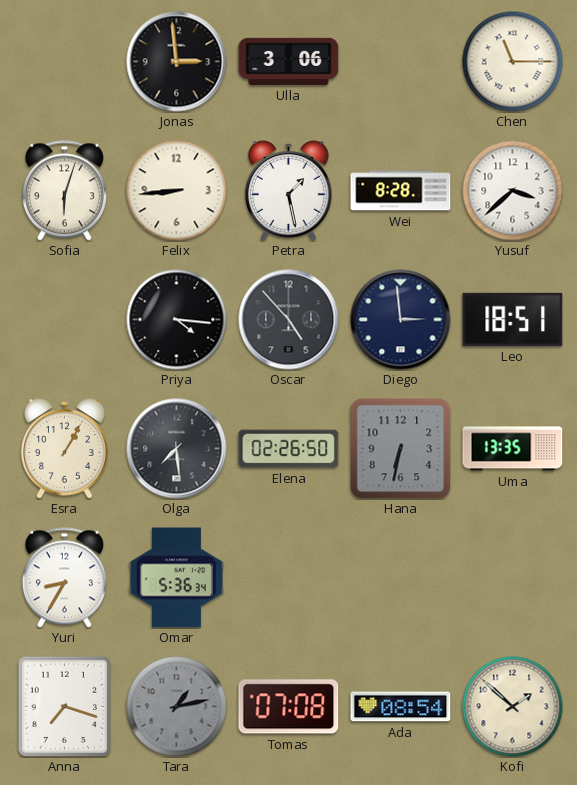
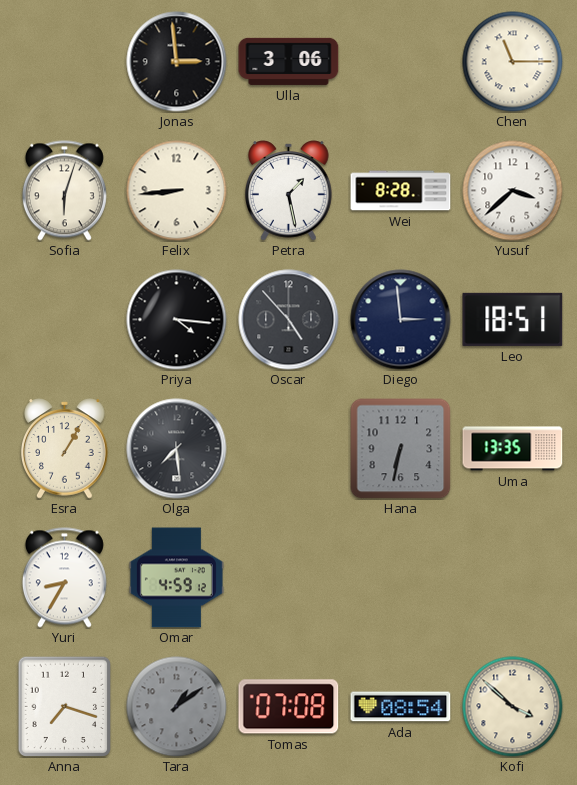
Elena: 02:26 -> none (289, 449)
Omar: 5:36 -> 4:59 (176, 578)
Tara: 1:13 -> 1:09 (177, 707)
Kofi: 1:52 -> 3:52 (513, 707)
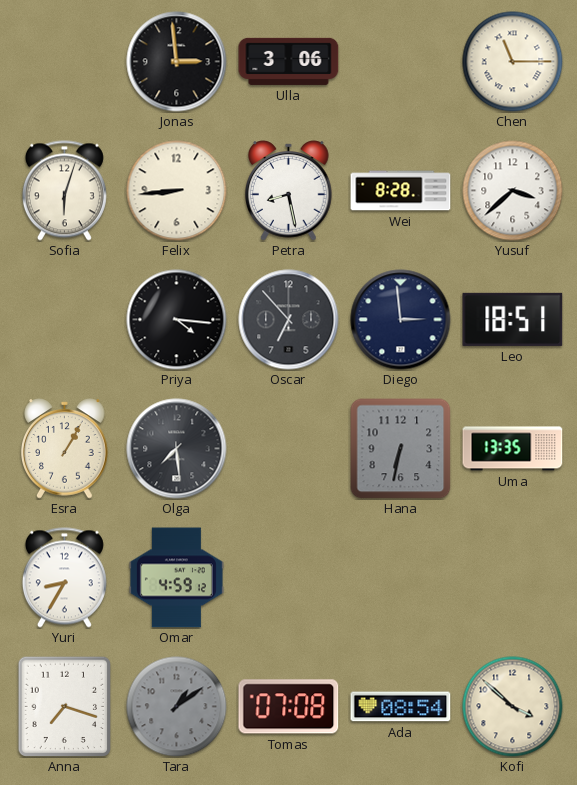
Petra: 1:28 -> 8:28 (289, 191)
Oscar: 4:53 -> 6:53 (289, 320)
